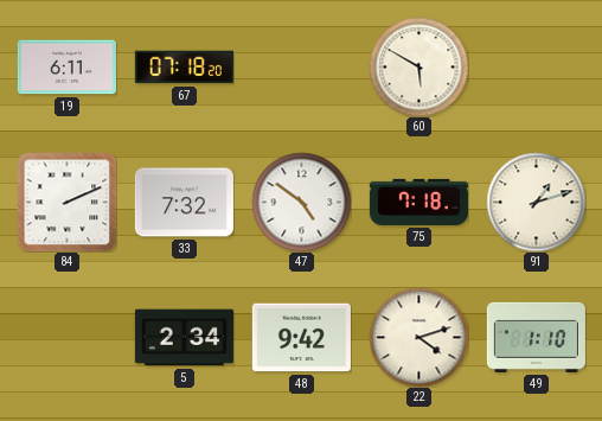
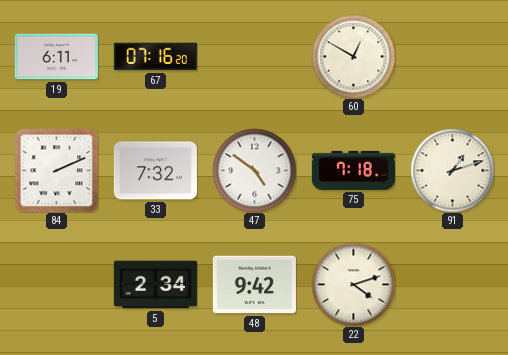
67: 07:18 -> 07:16 (155, 57)
60: 5:50 -> 12:50 (353, 56)
49: 1:10 -> none (536, 337)
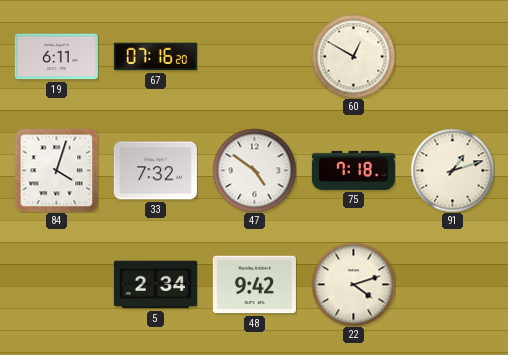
84: 2:11 -> 4:03 (56, 170)
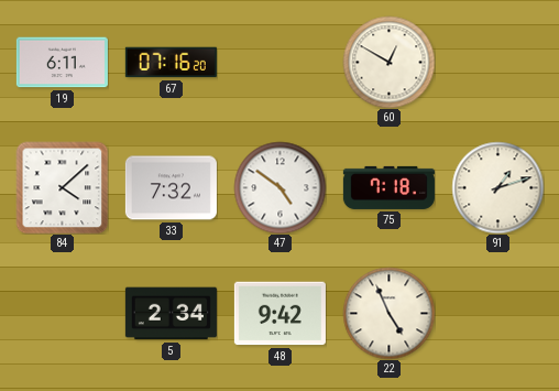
84: 4:03 -> 4:08 (62, 187)
22: 4:12 -> 4:56 (388, 313)
